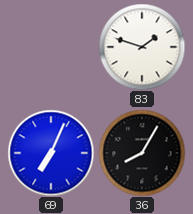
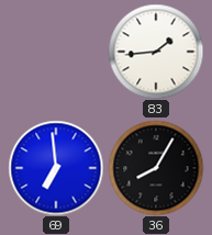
83: 1:48 -> 1:44 (156, 52)
69: 7:04 -> 6:59 (56, 168)
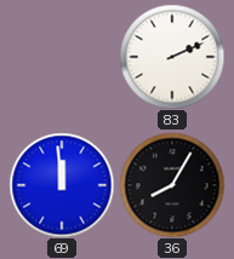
83: 1:44 -> 2:11 (172, 57)
69: 6:59 -> 11:59 (62, 185)
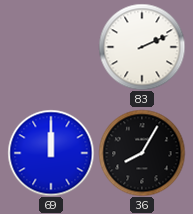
69: 11:59 -> 12:00 (51, 153)
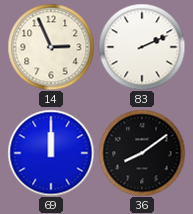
14: none -> 2:56 (51, 47)
36: 8:05 -> 8:09 (142, 153)
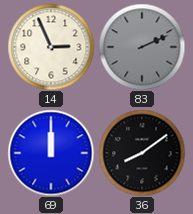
83 dial: white -> grey (142, 47)
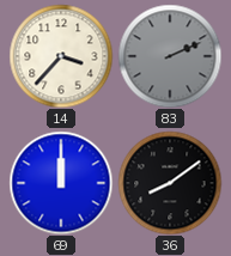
14: 2:56 -> 3:37 (61, 56)
